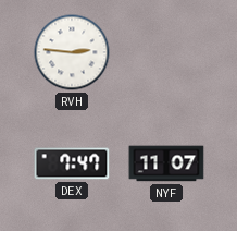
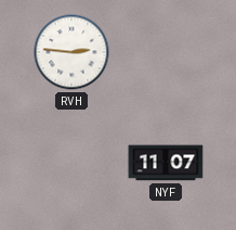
DEX: 7:47 -> none (72, 163)
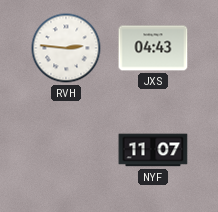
JXS: none -> 04:43 (153, 48)
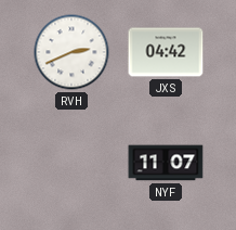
RVH: 2:46 -> 2:41 (71, 52)
JXS: 04:43 -> 04:42 (166, 52)
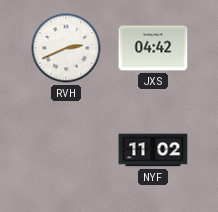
NYF: 11:07 -> 11:02 (153, 150)
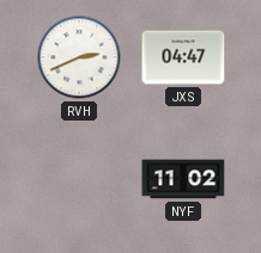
JXS: 04:42 -> 04:47 (183, 57)
